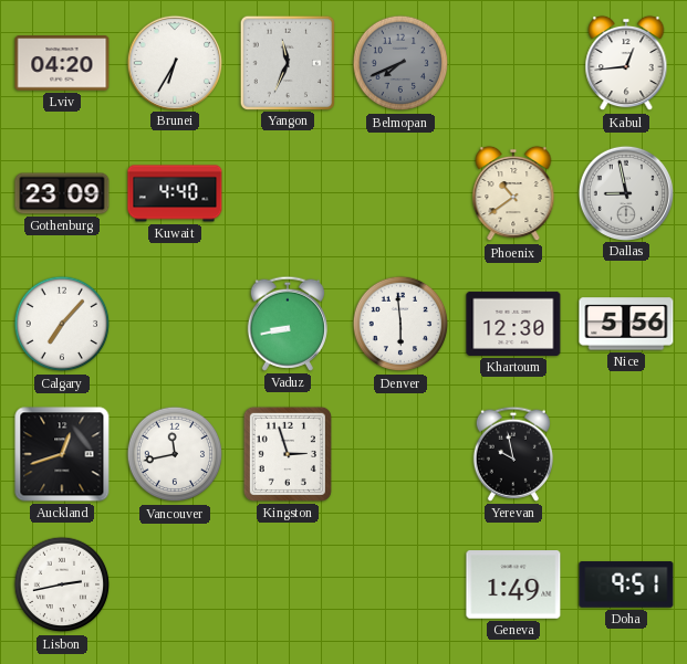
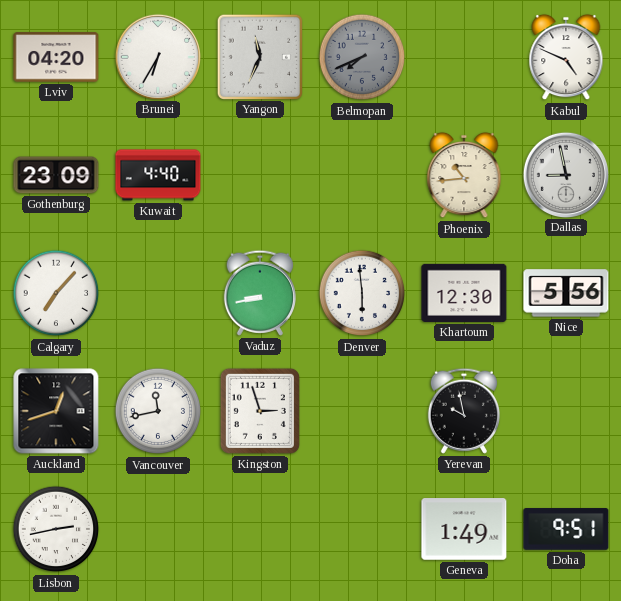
Kabul: 12:44 -> 4:49 (566, 57)
Phoenix: 10:39 -> 10:44 (464, 175)
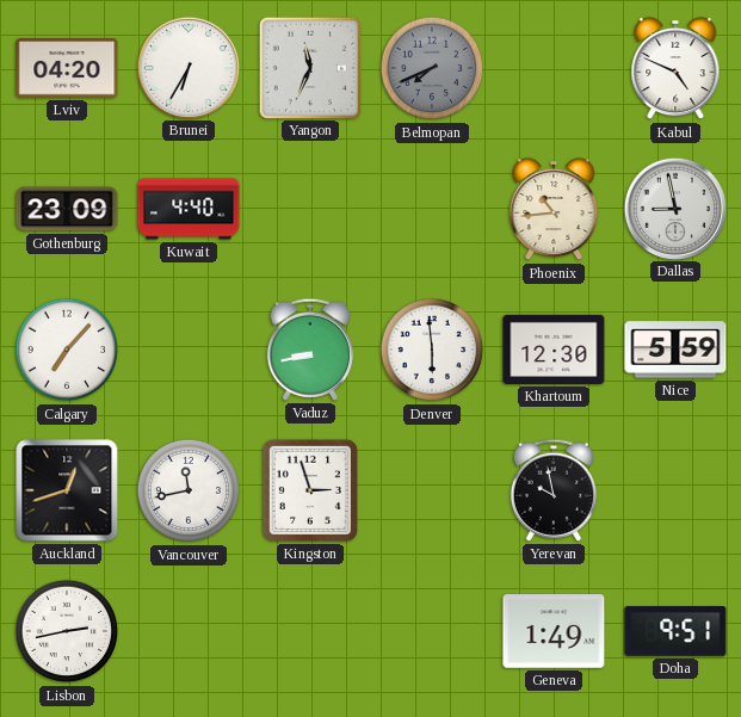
Nice: 5:56 -> 5:59 (675, 350)
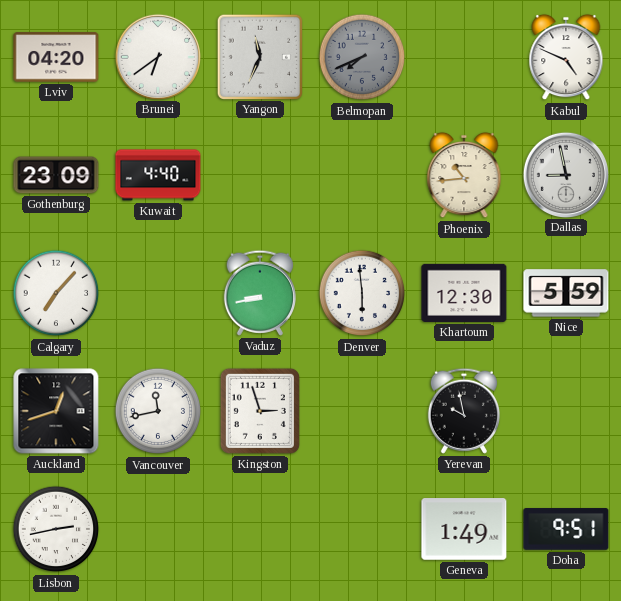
Brunei: 6:35 -> 6:39 (157, 56)
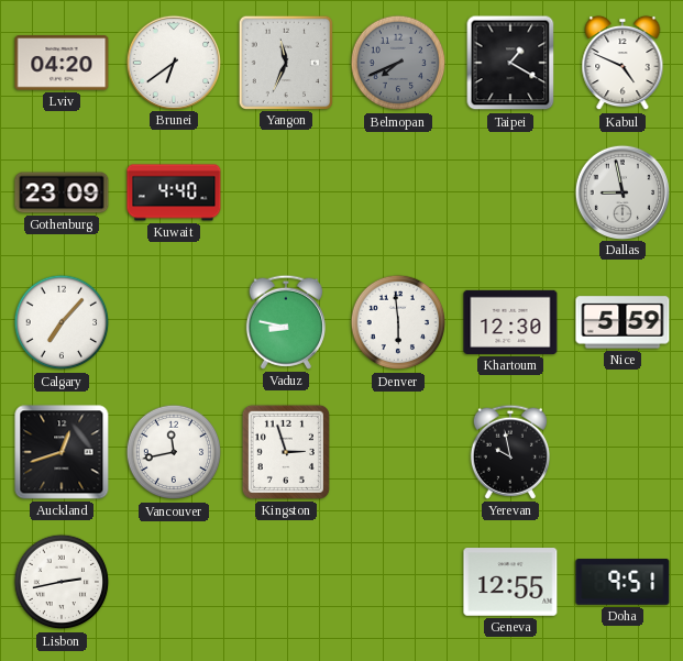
Taipei: none -> 1:20 (510, 63)
Phoenix: 10:44 -> none (464, 175)
Vaduz: 8:43 -> 8:47 (286, 322)
Geneva: 1:49 -> 12:55 (510, 582)
